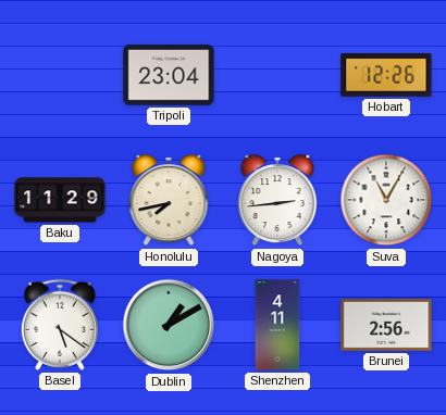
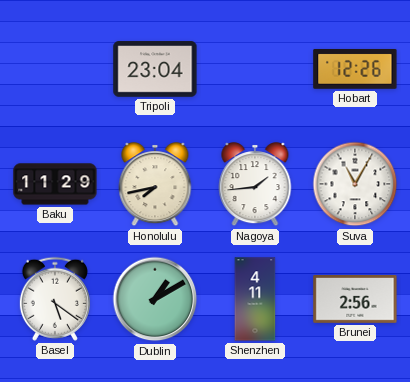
Nagoya: 2:44 -> 1:44 (255, 185)
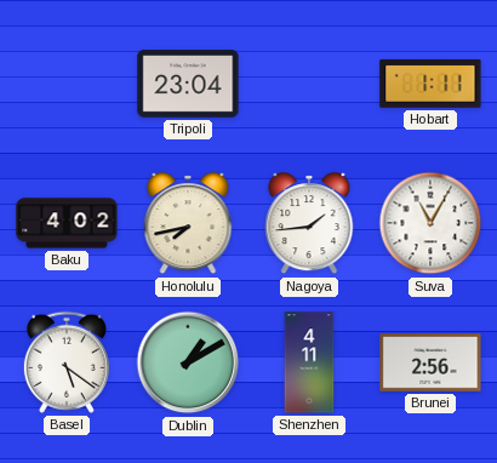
Hobart: 12:26 -> 1:11 (430, 84)
Baku: 11:29 -> 4:02 (67, 223)
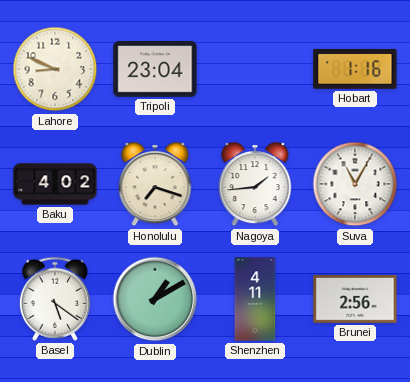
Lahore: none -> 8:49 (55, 69)
Hobart: 1:11 -> 1:16 (355, 69)
Honolulu: 7:43 -> 7:18 (155, 185)
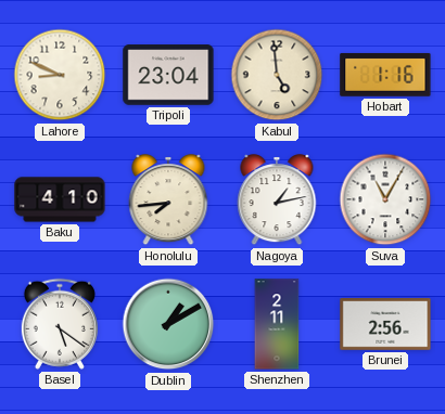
Kabul: none -> 4:59 (277, 75)
Baku: 4:02 -> 4:10 (60, 199)
Honolulu: 7:18 -> 7:44 (168, 200)
Nagoya: 1:44 -> 1:13 (277, 200)
Shenzhen: 4:11 -> 2:11 (277, 324)
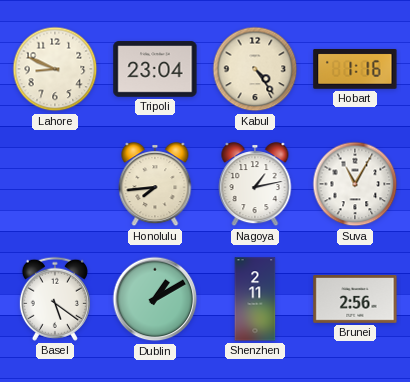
Kabul: 4:59 -> 4:24 (255, 69)
Baku: 4:10 -> none (60, 199)
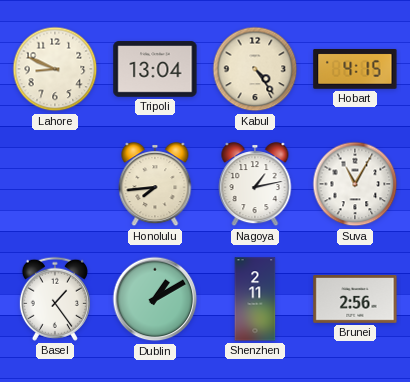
Tripoli: 23:04 -> 13:04 (155, 69)
Hobart: 1:16 -> 4:15 (355, 69)
Basel: 5:21 -> 1:24 (55, 299)
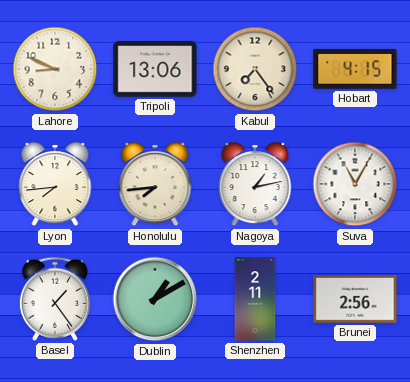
Tripoli: 13:04 -> 13:06 (155, 69)
Kabul: 4:24 -> 7:24 (255, 69)
Lyon: none -> 7:44 (55, 185)
